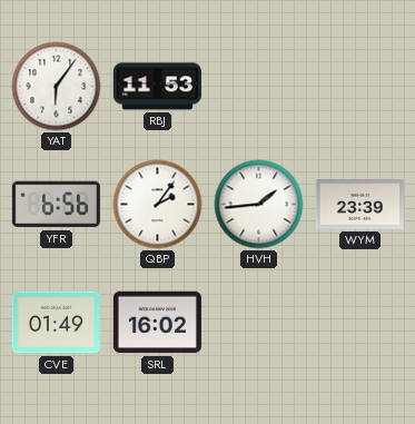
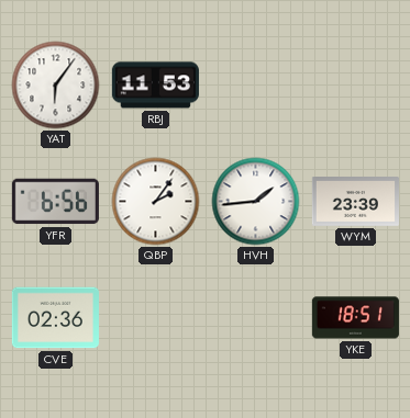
CVE: 01:49 -> 02:36 (55, 318)
SRL: 16:02 -> none (157, 323)
YKE: none -> 18:51 (355, 318)
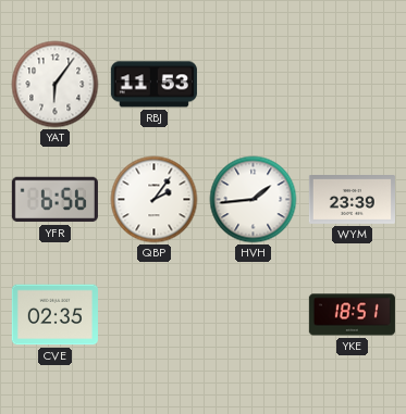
CVE: 02:36 -> 02:35 (54, 315)
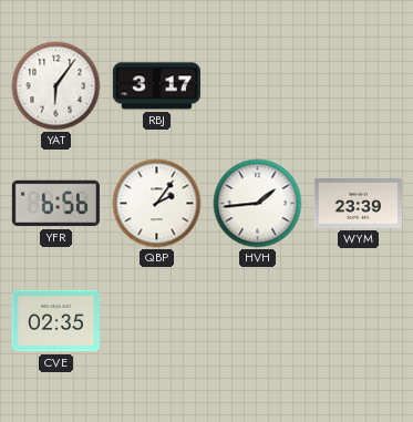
RBJ: 11:53 -> 3:17 (156, 86)
YKE: 18:51 -> none (352, 315)
